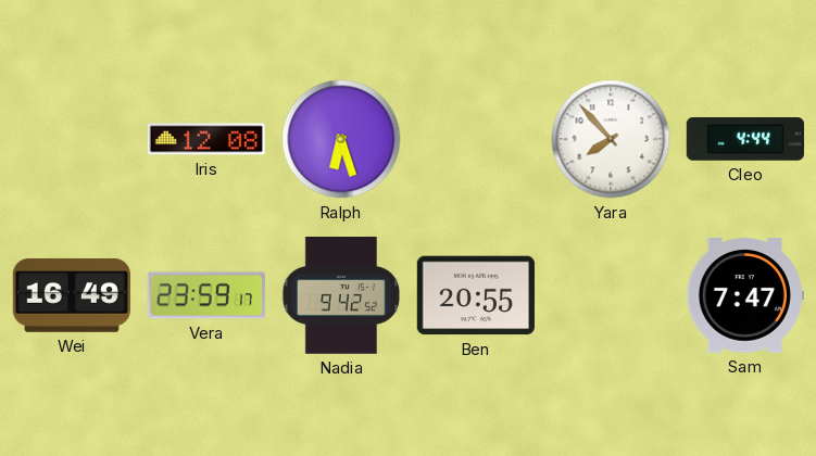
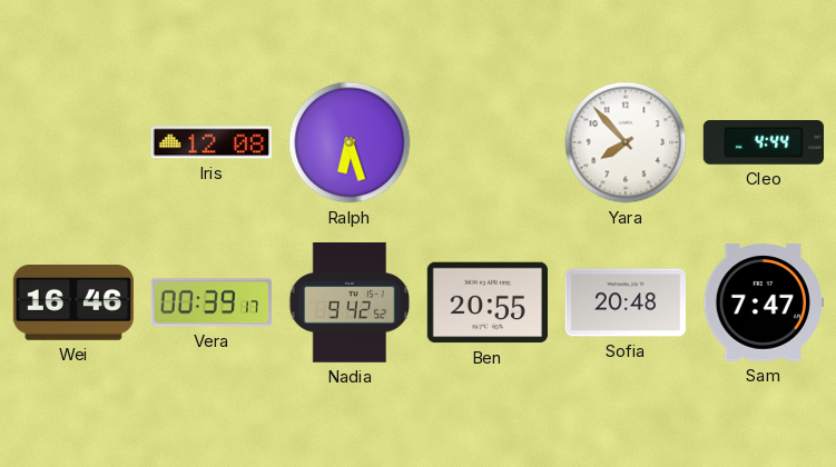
Wei: 16:49 -> 16:46 (73, 302)
Vera: 23:59 -> 00:39 (212, 302)
Sofia: none -> 20:48 (626, 302)
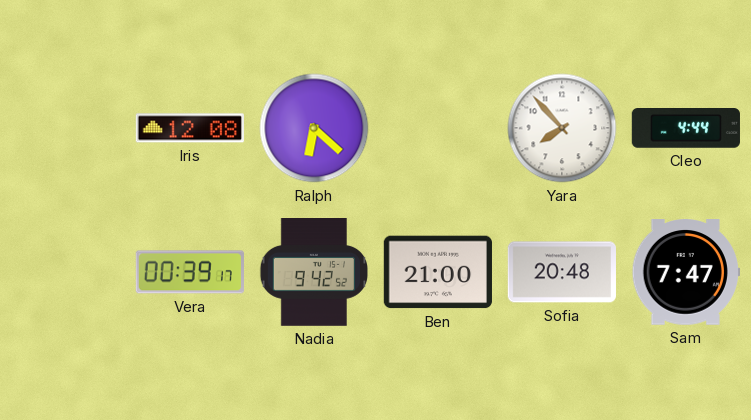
Ralph: 6:27 -> 6:22 (314, 128)
Wei: 16:46 -> none (73, 302)
Ben: 20:55 -> 21:00 (438, 272)
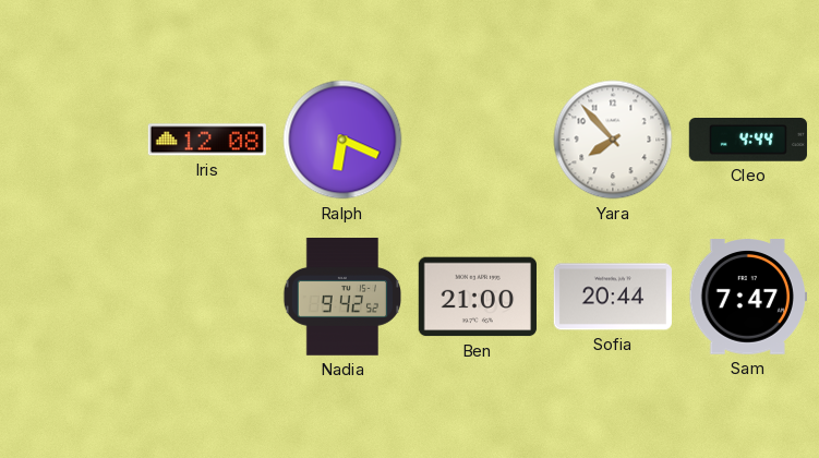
Ralph: 6:22 -> 6:19 (342, 140)
Vera: 00:39 -> none (190, 272)
Sofia: 20:48 -> 20:44 (613, 297)
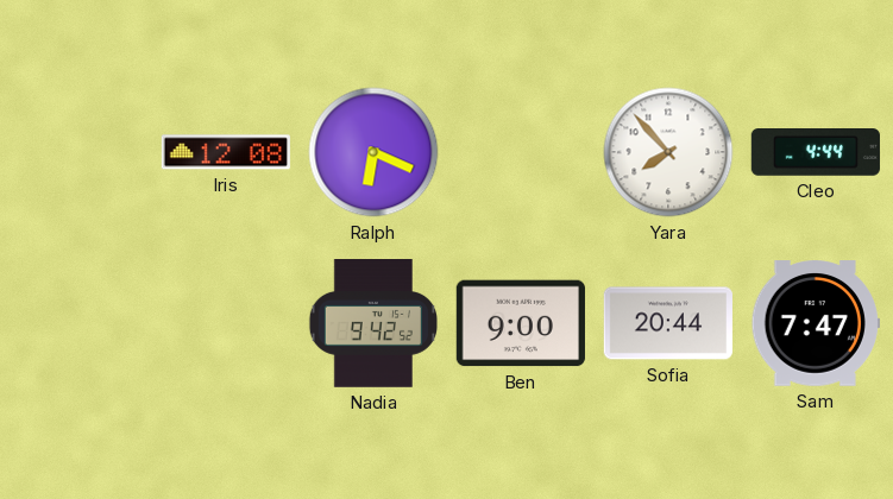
Ben: 21:00 -> 9:00 (521, 323)
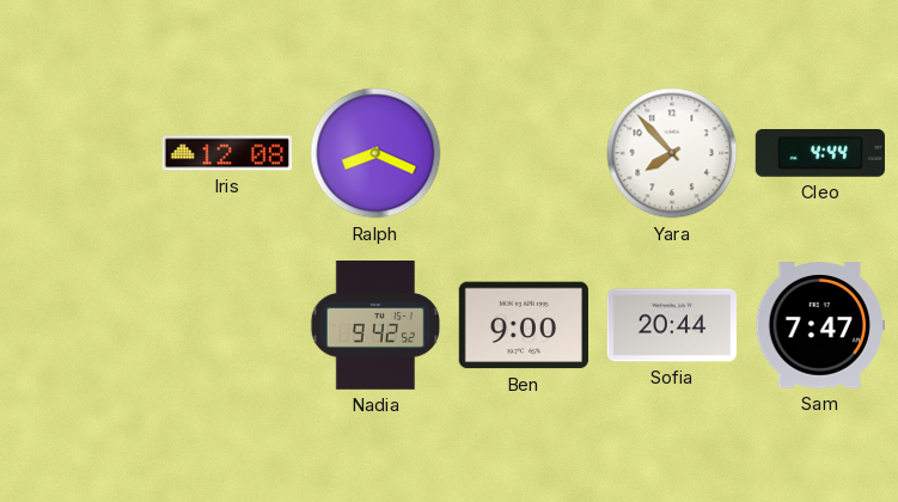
Ralph: 6:19 -> 8:19 (375, 153)
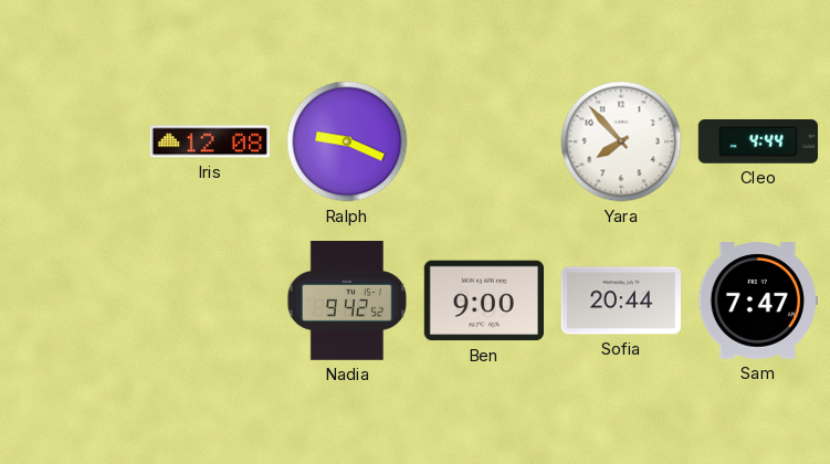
Ralph: 8:19 -> 9:19 (347, 141)
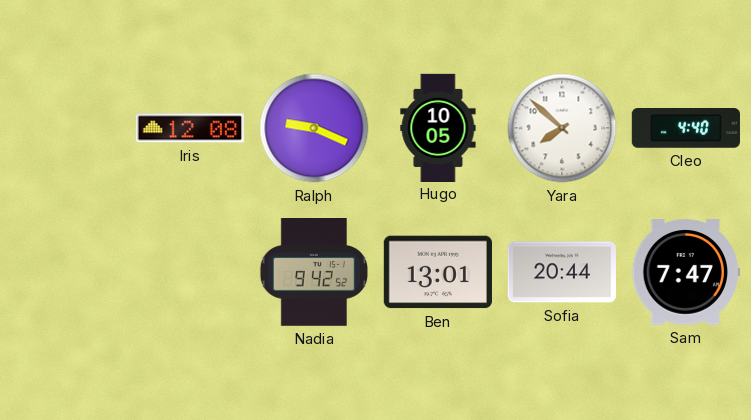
Hugo: none -> 10:05 (438, 127)
Yara: 7:53 -> 7:52 (562, 128)
Cleo: 4:44 -> 4:40 (686, 129)
Ben: 9:00 -> 13:01 (438, 272)
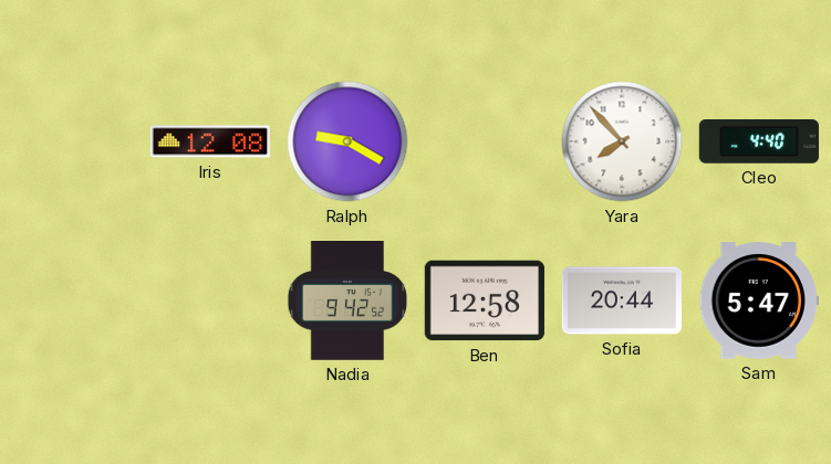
Ralph: 9:19 -> 9:20 (347, 141)
Hugo: 10:05 -> none (438, 127)
Yara: 7:52 -> 7:53 (622, 141)
Ben: 13:01 -> 12:58 (485, 300)
Sam: 7:47 -> 5:47 (759, 300)
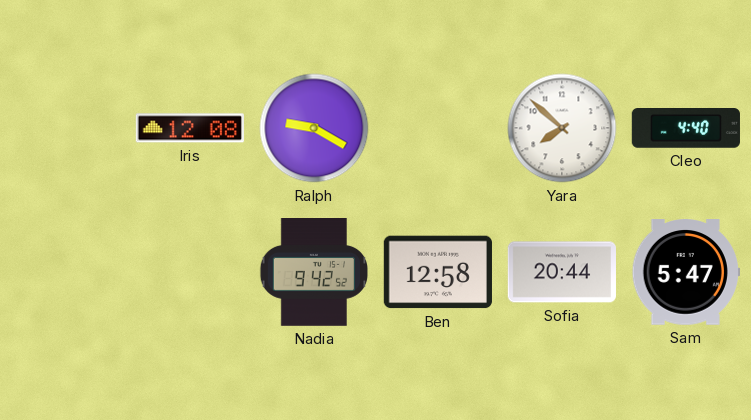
Yara: 7:53 -> 7:52 (562, 128)
